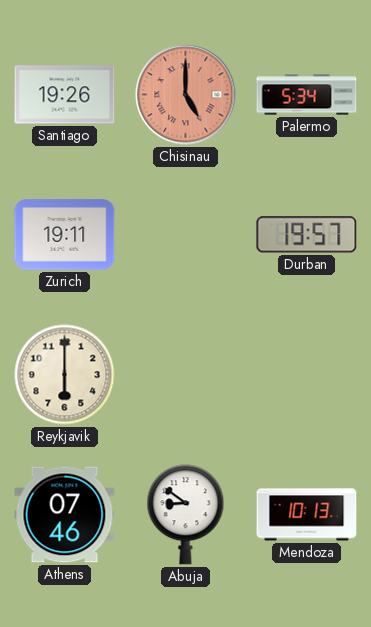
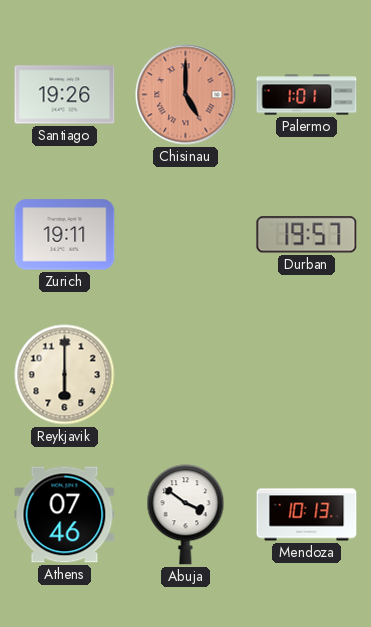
Palermo: 5:34 -> 1:01 (307, 95)
Abuja: 8:51 -> 3:51 (186, 515)
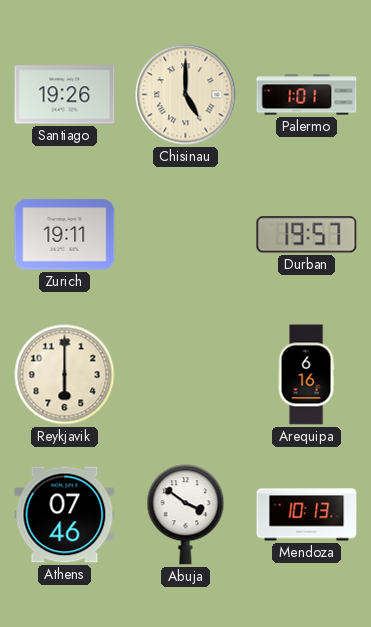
Chisinau dial: salmon -> cream (186, 95)
Arequipa: none -> 6:16 (306, 375)
